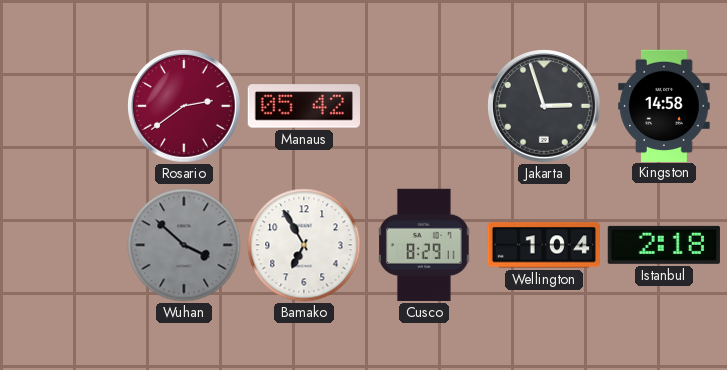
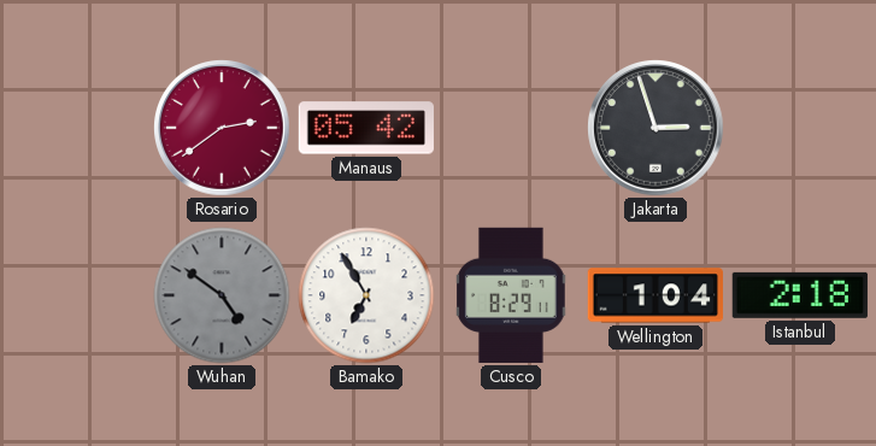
Kingston: 14:58 -> none (664, 105)
Wuhan: 3:52 -> 4:51 (222, 295)
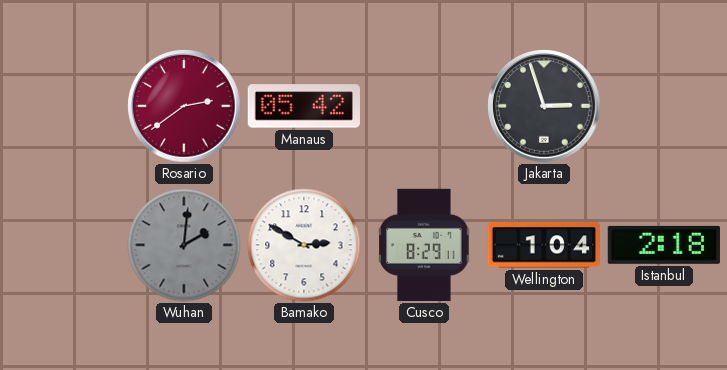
Wuhan: 4:51 -> 2:01 (184, 245)
Bamako: 6:55 -> 2:50 (304, 245)
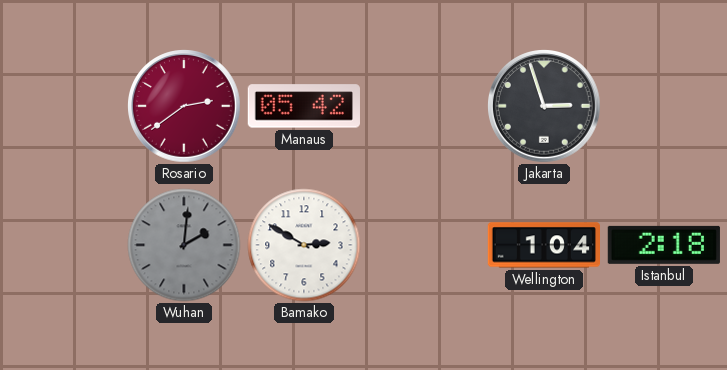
Cusco: 8:29 -> none (424, 245)
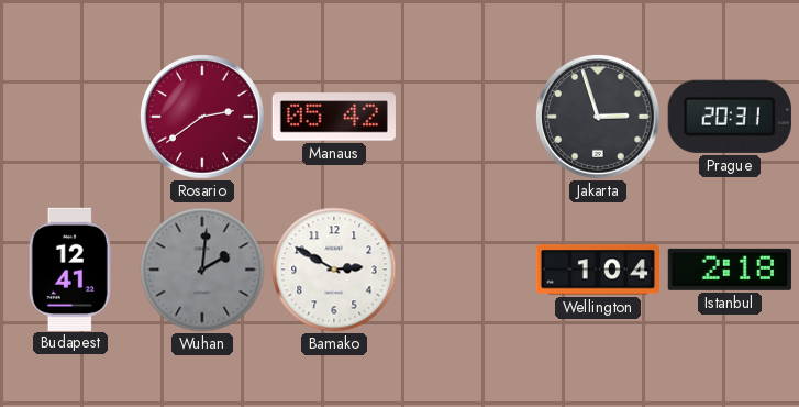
Prague: none -> 20:31 (730, 117)
Budapest: none -> 12:41 (70, 268)
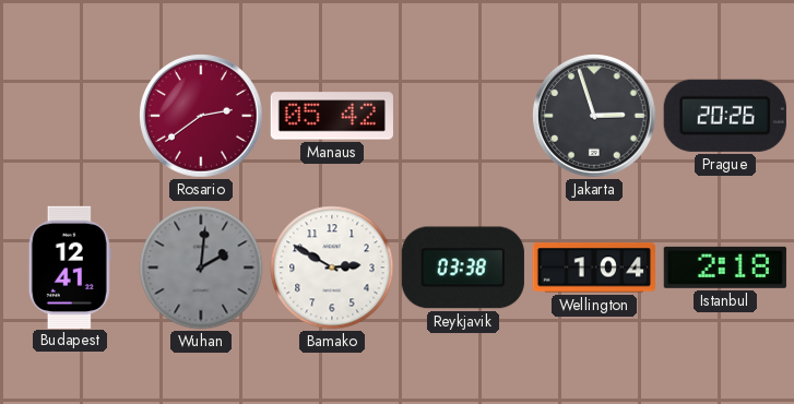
Prague: 20:31 -> 20:26 (725, 116)
Reykjavik: none -> 03:38 (463, 268)
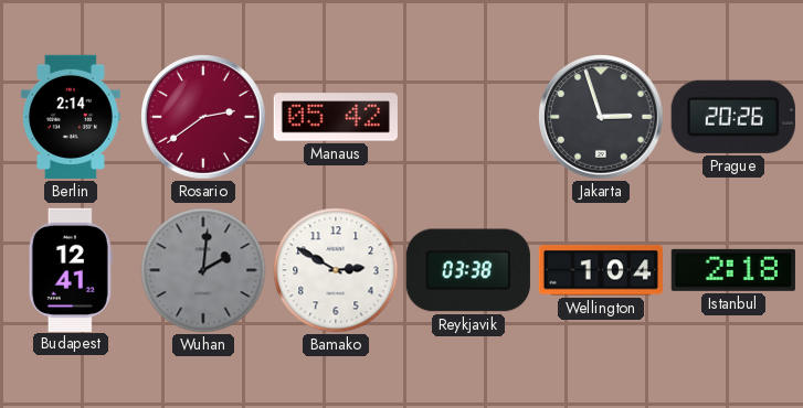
Berlin: none -> 2:14 (71, 117)
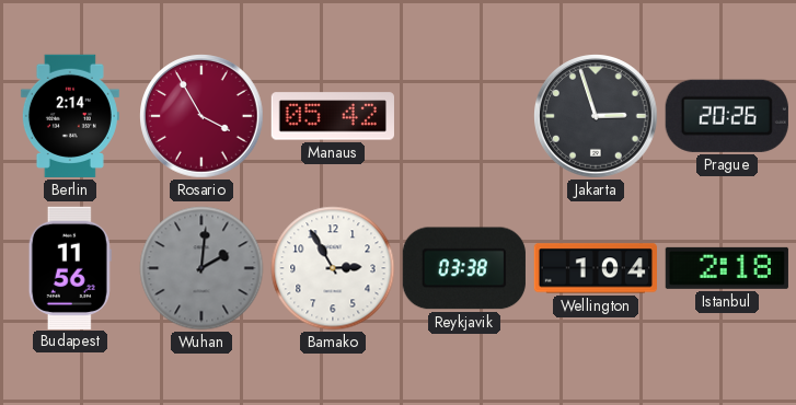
Rosario: 2:39 -> 3:55 (203, 117)
Budapest: 12:41 -> 11:56 (70, 267)
Bamako: 2:50 -> 2:55 (333, 268)
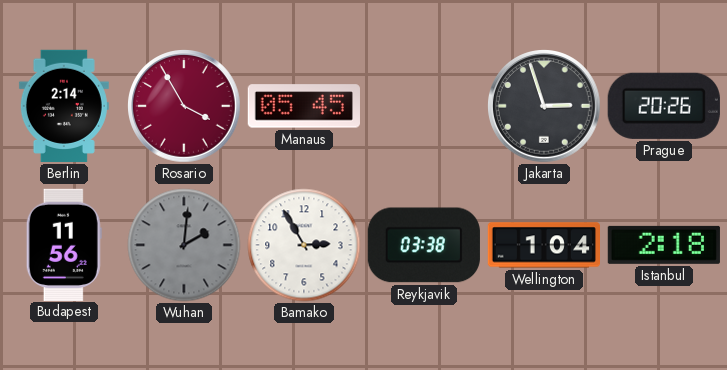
Manaus: 05:42 -> 05:45 (304, 106)
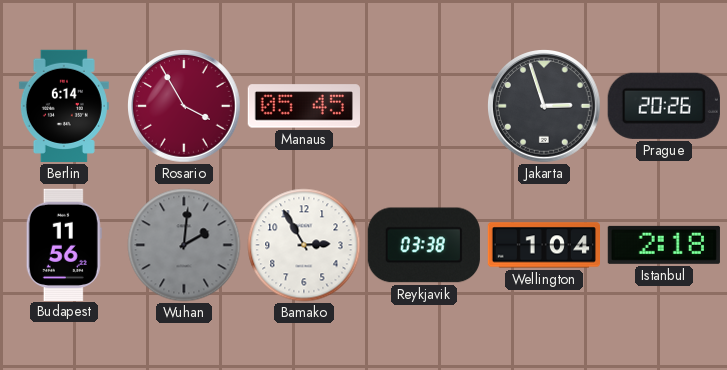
Berlin: 2:14 -> 6:14 (64, 106)
